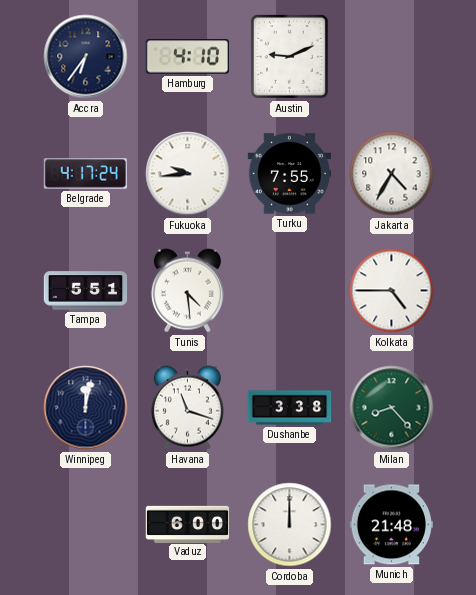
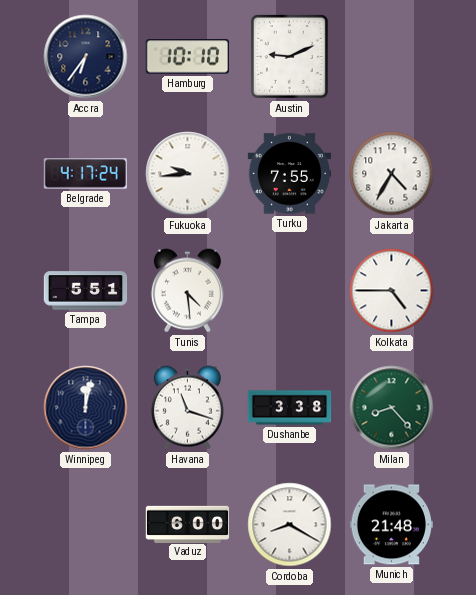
Hamburg: 4:10 -> 10:10 (187, 57)
Cordoba: 12:00 -> 8:20 (290, 525)
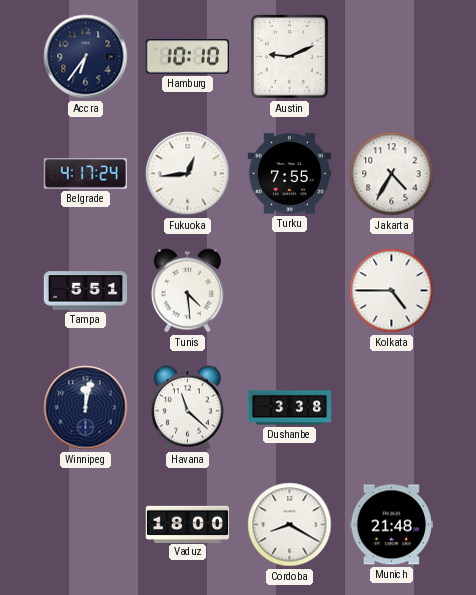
Fukuoka: 9:44 -> 12:44 (188, 174)
Havana: 11:18 -> 11:22 (187, 408)
Milan: 8:23 -> none (392, 408)
Vaduz: 6:00 -> 18:00 (188, 524)
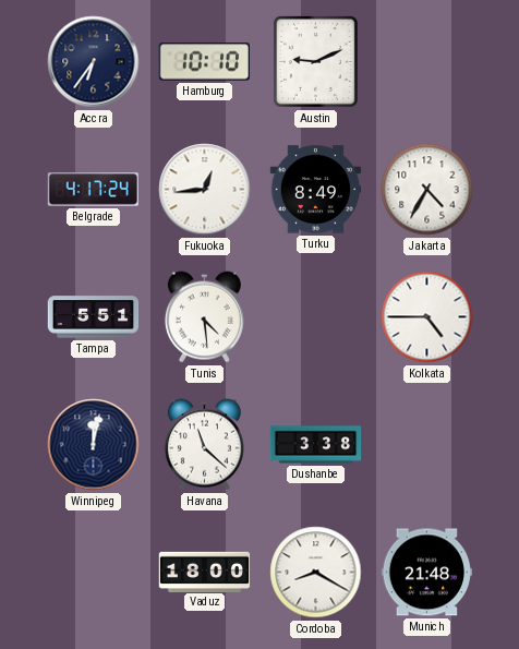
Turku: 7:55 -> 8:49 (316, 190)
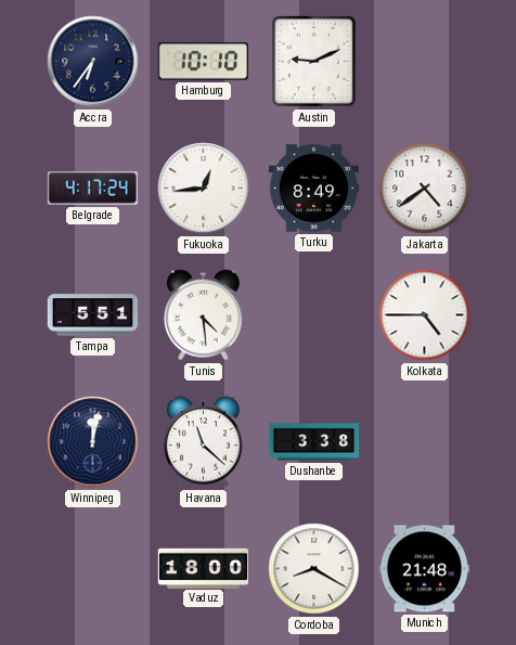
Jakarta: 4:35 -> 4:39 (425, 189)
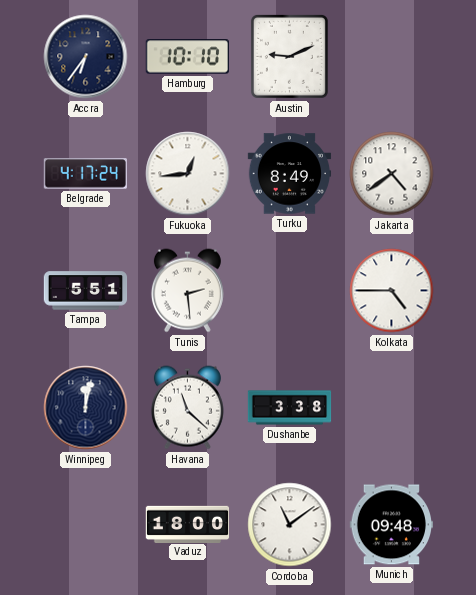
Tunis: 4:29 -> 2:29 (187, 291)
Cordoba: 8:20 -> 11:09 (290, 525)
Munich: 21:48 -> 09:48 (391, 525)
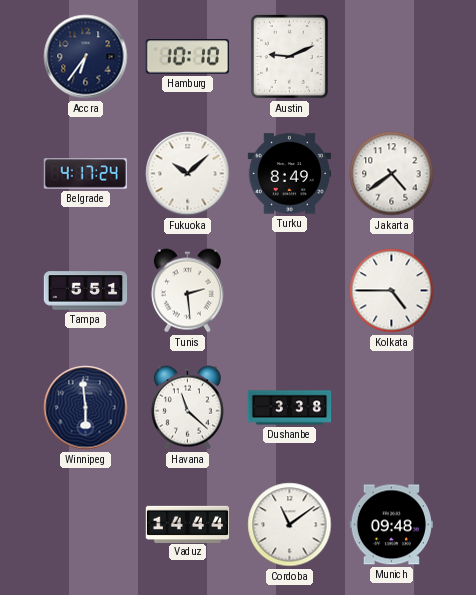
Fukuoka: 12:44 -> 10:08 (188, 174)
Winnipeg: 12:02 -> 5:59 (86, 408)
Vaduz: 18:00 -> 14:44 (188, 524)
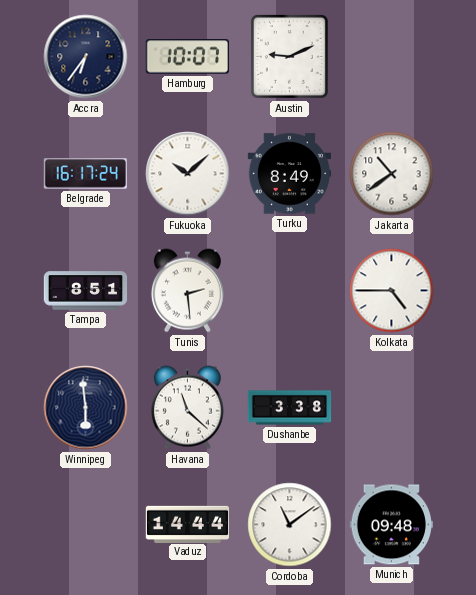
Hamburg: 10:10 -> 10:07 (187, 57)
Belgrade: 4:17 -> 16:17 (85, 174)
Jakarta: 4:39 -> 10:39 (392, 174)
Tampa: 5:51 -> 8:51 (86, 291)
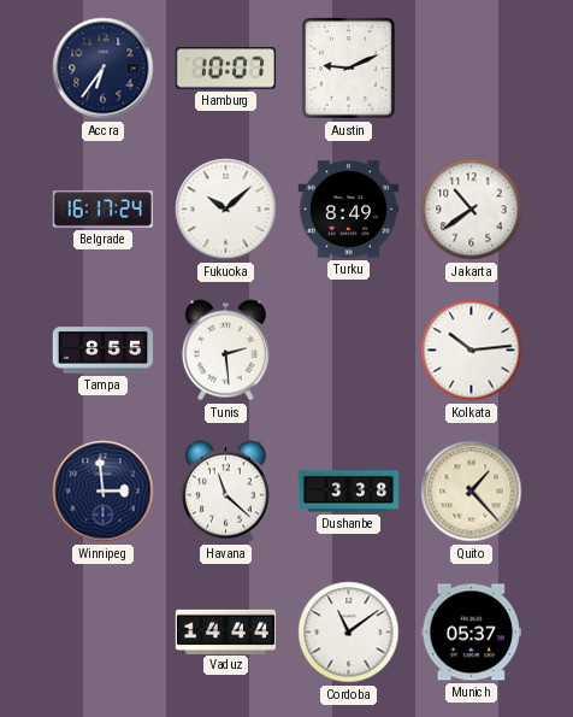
Tampa: 8:51 -> 8:55 (104, 351)
Kolkata: 4:45 -> 10:14 (472, 351)
Winnipeg: 5:59 -> 2:59 (104, 492)
Quito: none -> 1:23 (472, 492)
Munich: 09:48 -> 05:37 (471, 633)
